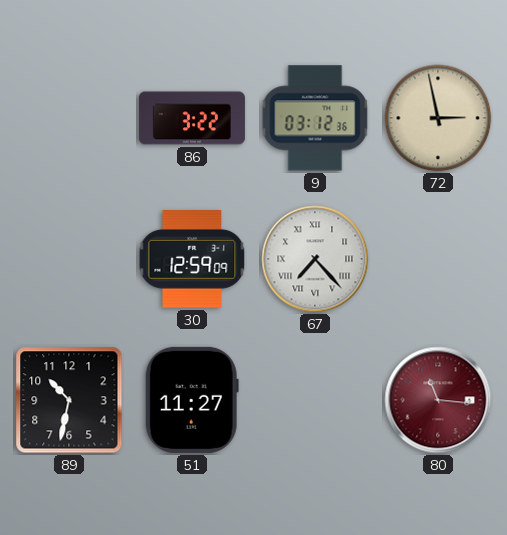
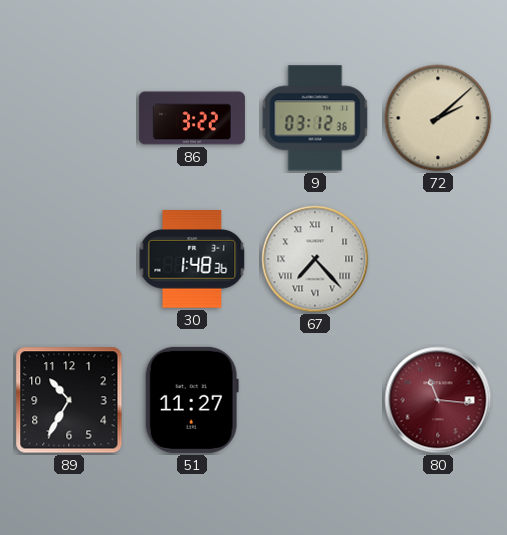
72: 2:58 -> 2:08 (438, 118)
30: 12:59 -> 1:48 (192, 259)
89: 10:32 -> 10:35 (69, 400)
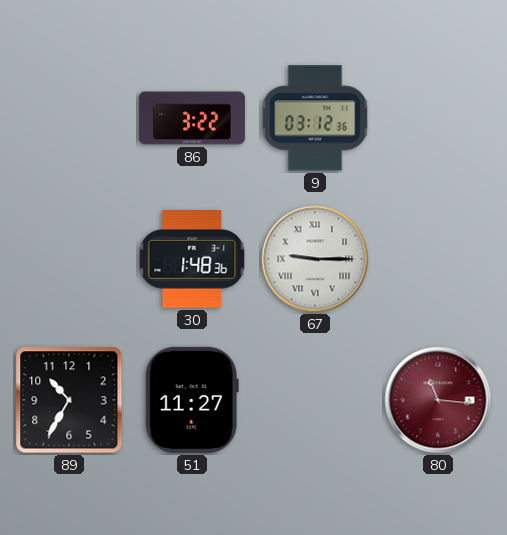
72: 2:08 -> none (438, 118)
67: 7:23 -> 9:15 (315, 259)
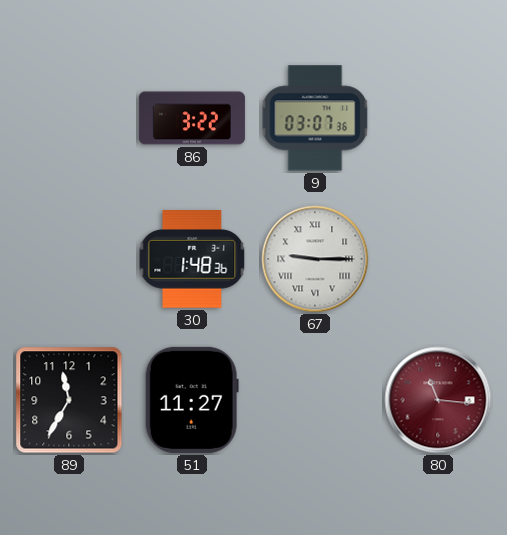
9: 03:12 -> 03:07 (315, 118)
89: 10:35 -> 11:35 (69, 400)
